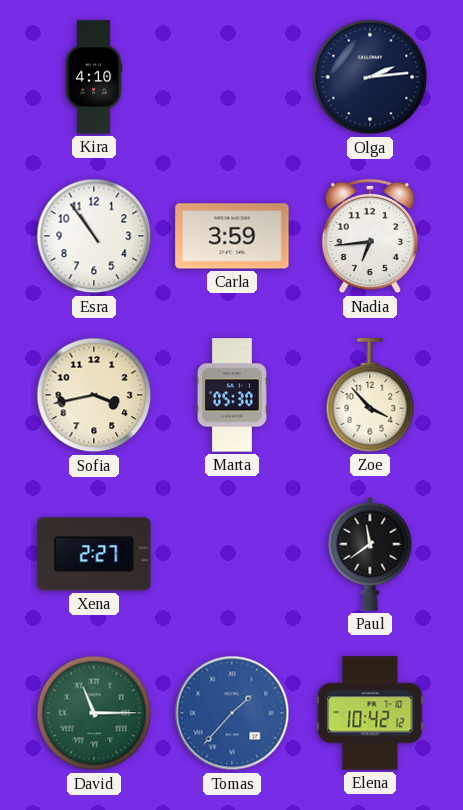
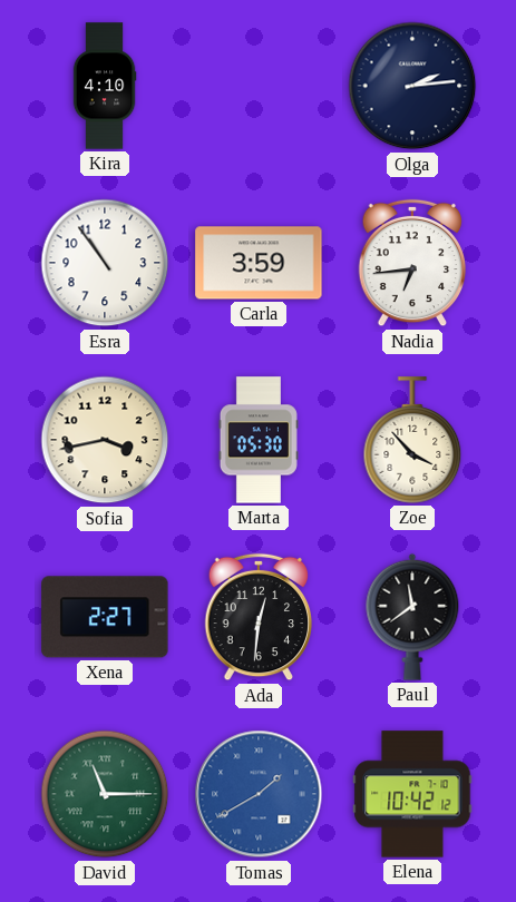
Ada: none -> 12:31 (259, 617)
Tomas: 1:37 -> 1:40 (259, 794)
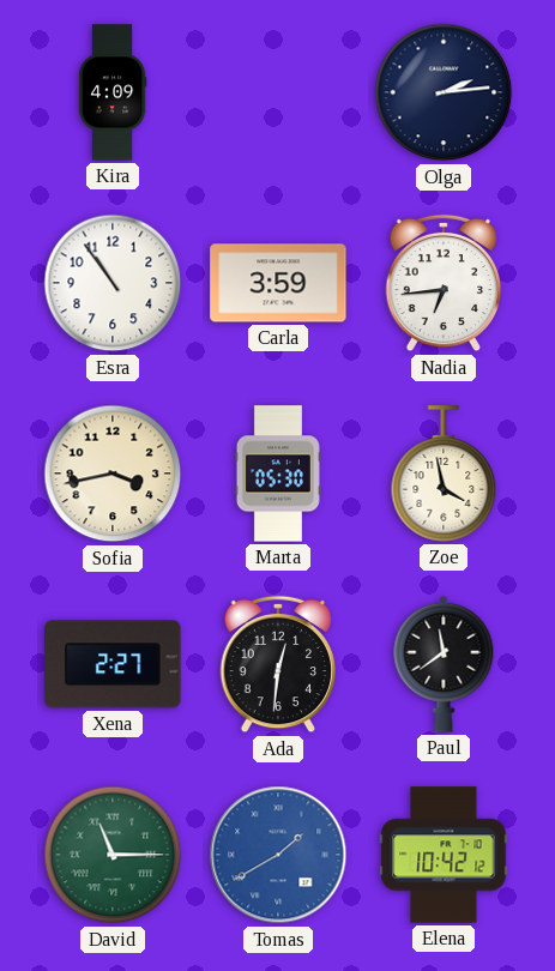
Kira: 4:10 -> 4:09 (113, 92)
Zoe: 3:53 -> 3:58 (444, 474)
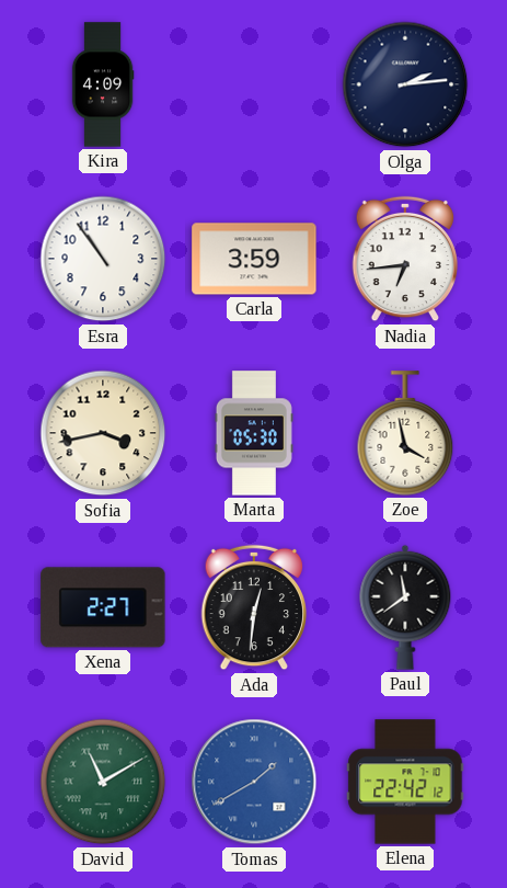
David: 11:15 -> 11:10 (103, 782)
Elena: 10:42 -> 22:42 (405, 782)
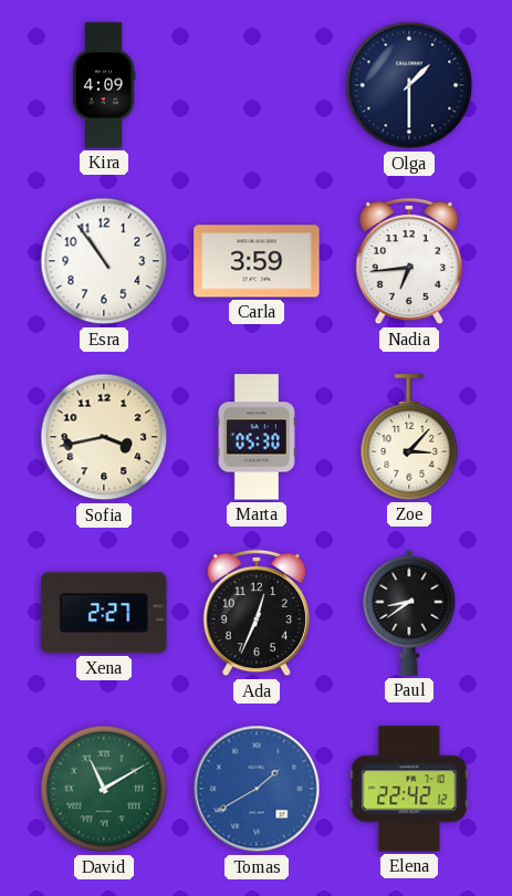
Olga: 2:14 -> 1:30 (409, 85)
Zoe: 3:58 -> 3:07 (409, 437)
Ada: 12:31 -> 12:34 (257, 613)
Paul: 11:39 -> 8:39 (409, 613)
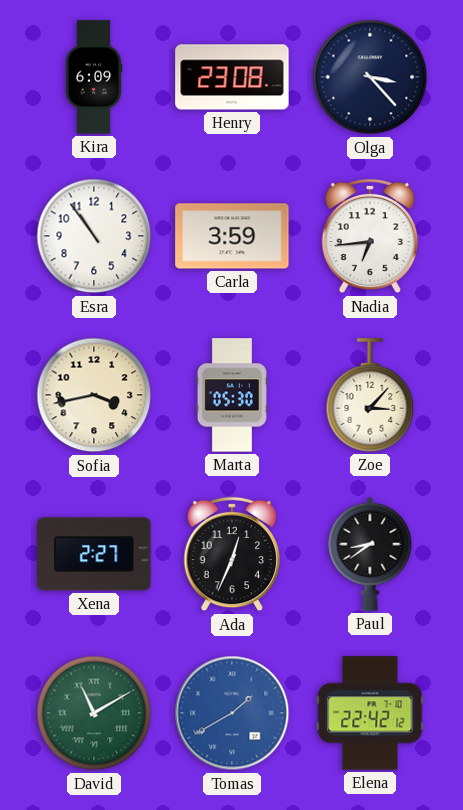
Kira: 4:09 -> 6:09 (94, 77)
Henry: none -> 23:08 (232, 77)
Olga: 1:30 -> 3:23 (370, 77)
